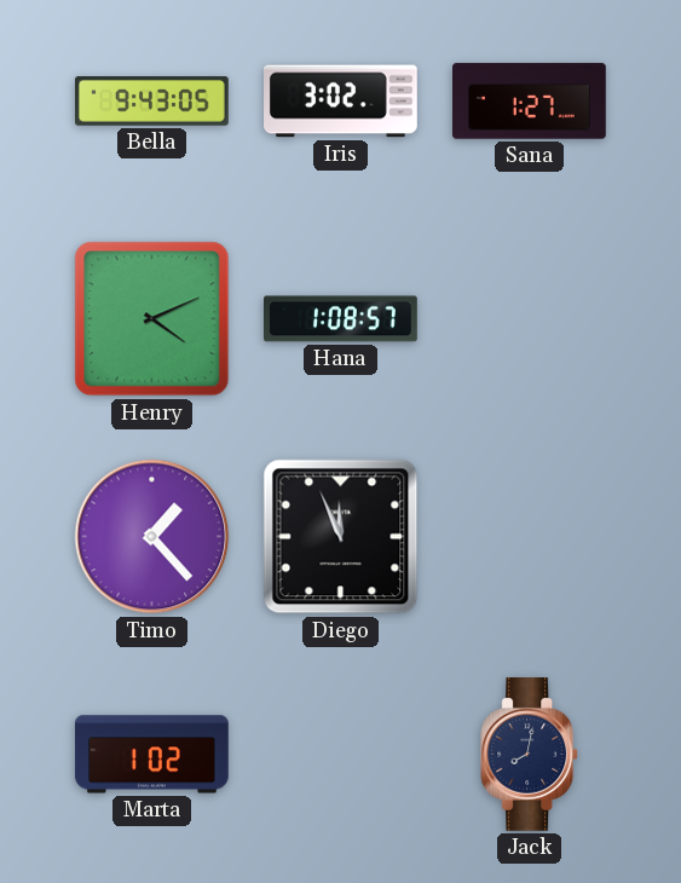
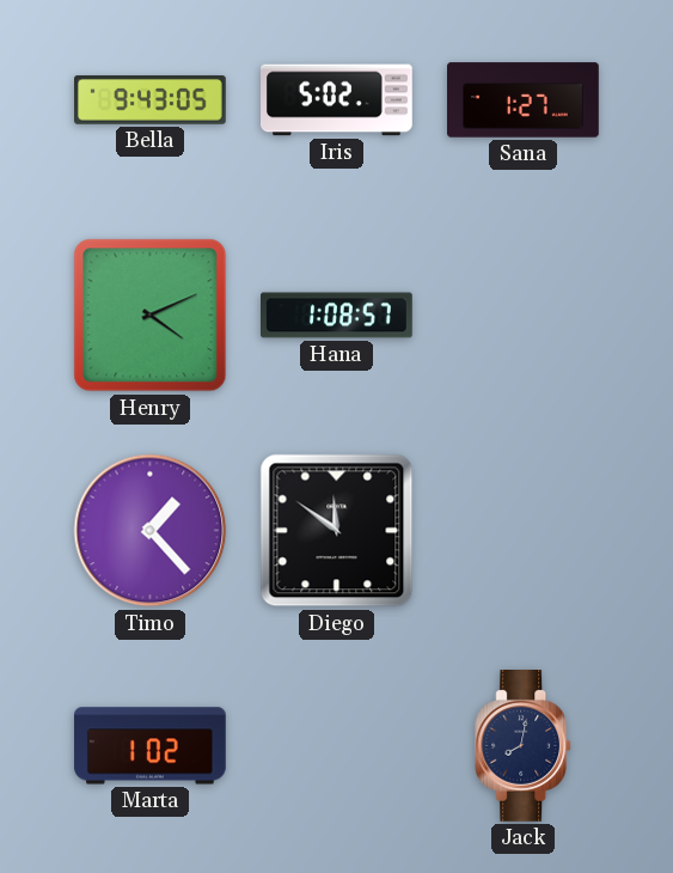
Iris: 3:02 -> 5:02 (337, 100)
Diego: 11:56 -> 11:51 (337, 531)
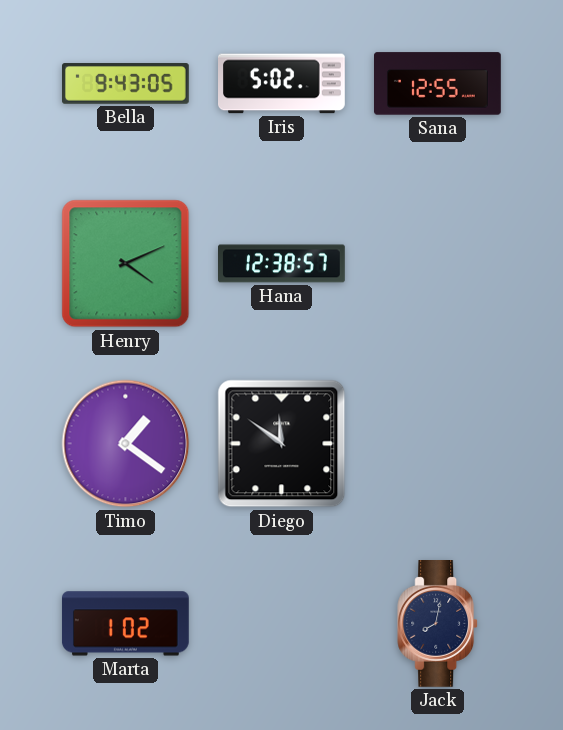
Sana: 1:27 -> 12:55 (438, 84)
Hana: 1:08 -> 12:38 (282, 264)
Timo: 1:23 -> 1:21 (126, 444)
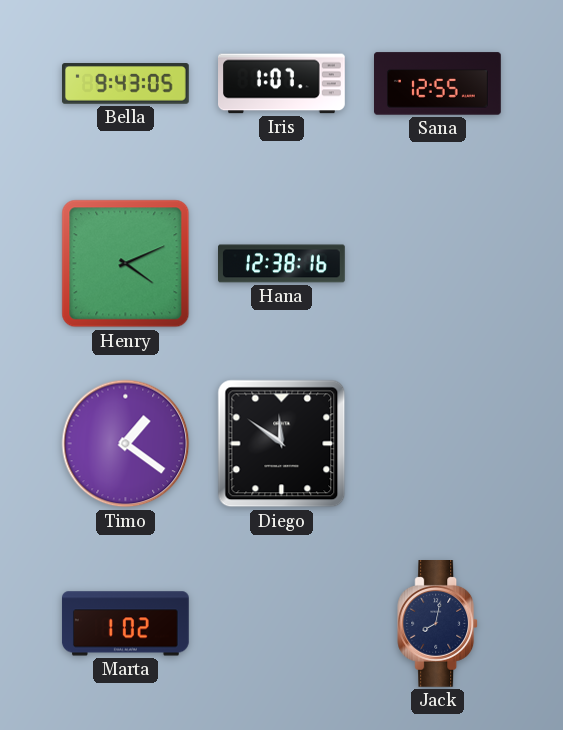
Iris: 5:02 -> 1:07 (282, 84)
Hana: 12:38:57 -> 12:38:16 (282, 264)
